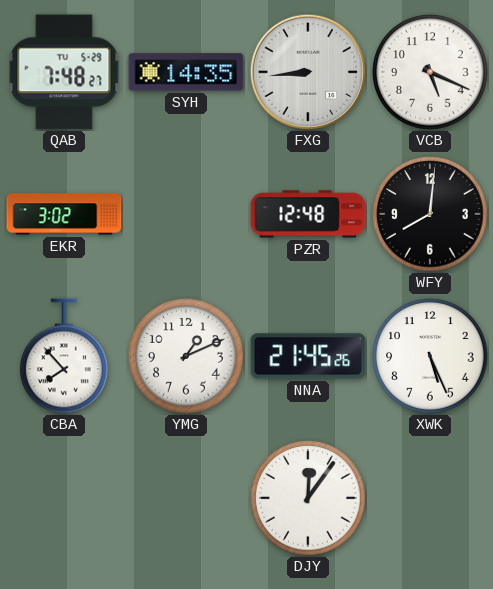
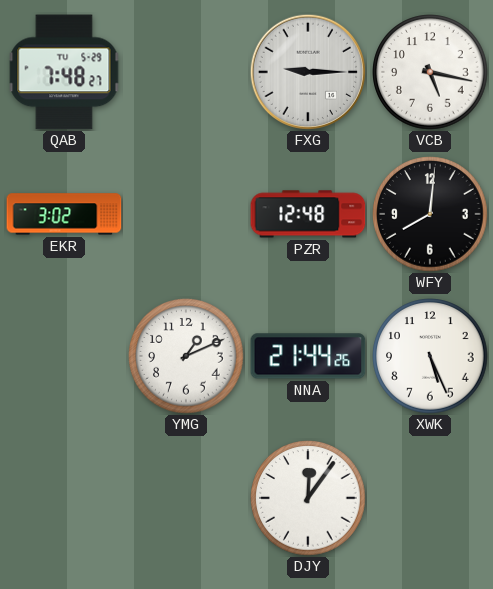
SYH: 14:35 -> none (186, 72)
FXG: 8:44 -> 9:15 (307, 71)
VCB: 5:19 -> 5:17 (430, 72)
CBA: 7:53 -> none (65, 356)
NNA: 21:45 -> 21:44 (308, 356)
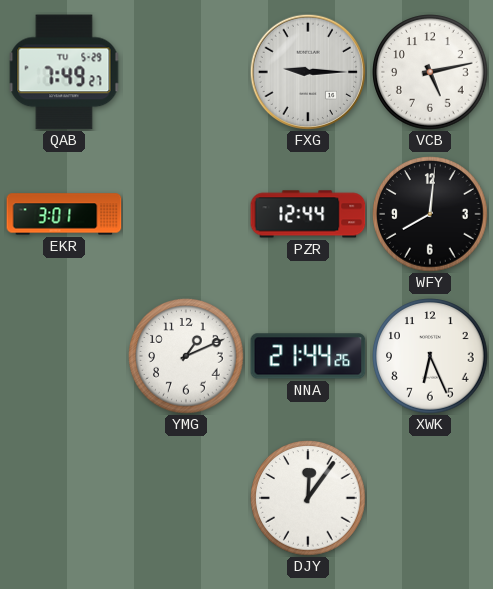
QAB: 7:48 -> 7:49 (64, 72)
VCB: 5:17 -> 5:13 (430, 72)
EKR: 3:02 -> 3:01 (64, 214)
PZR: 12:48 -> 12:44 (308, 214)
XWK: 5:26 -> 6:26 (430, 356)
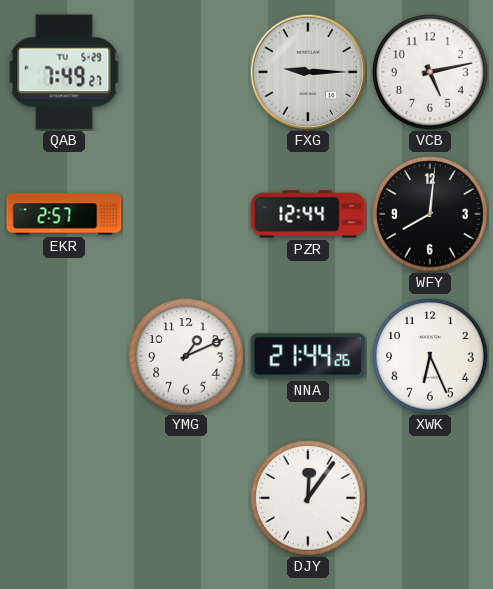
EKR: 3:01 -> 2:57 (64, 214)
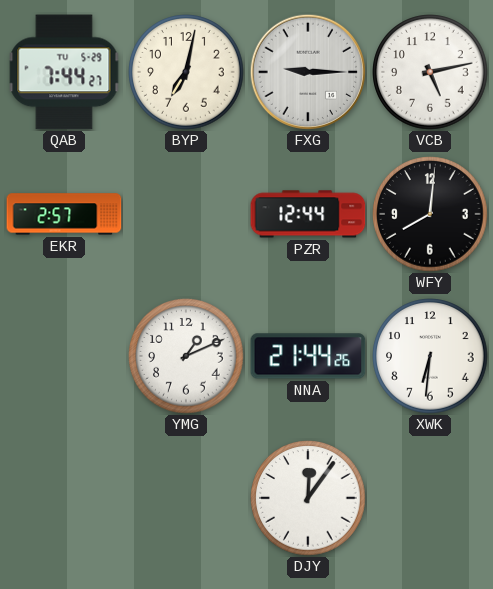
QAB: 7:49 -> 7:44 (64, 72)
BYP: none -> 7:02 (186, 72)
XWK: 6:26 -> 6:31 (430, 356)
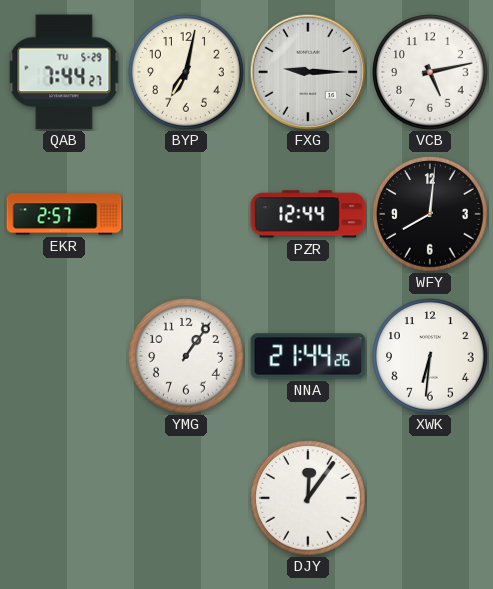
YMG: 1:11 -> 1:06 (186, 356)
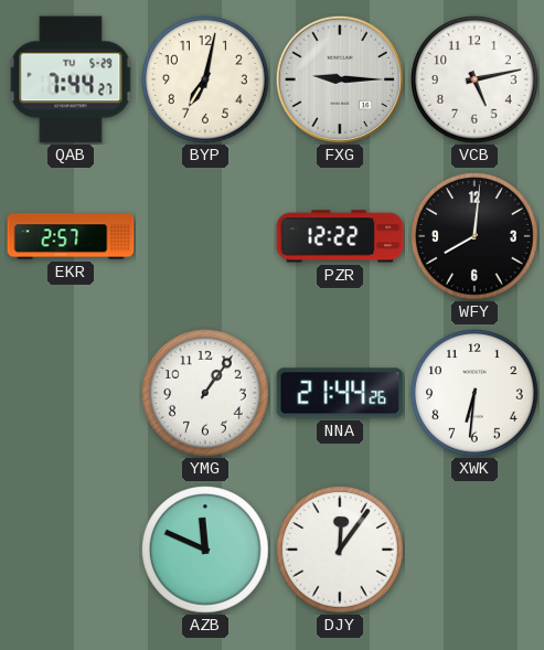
PZR: 12:44 -> 12:22 (340, 236)
AZB: none -> 11:49 (205, 550)
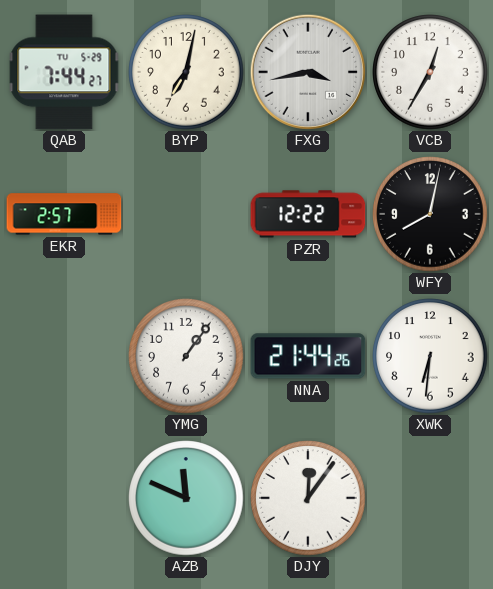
FXG: 9:15 -> 3:43 (307, 71)
VCB: 5:13 -> 12:35 (430, 72)
WFY: 8:01 -> 8:02 (430, 214)
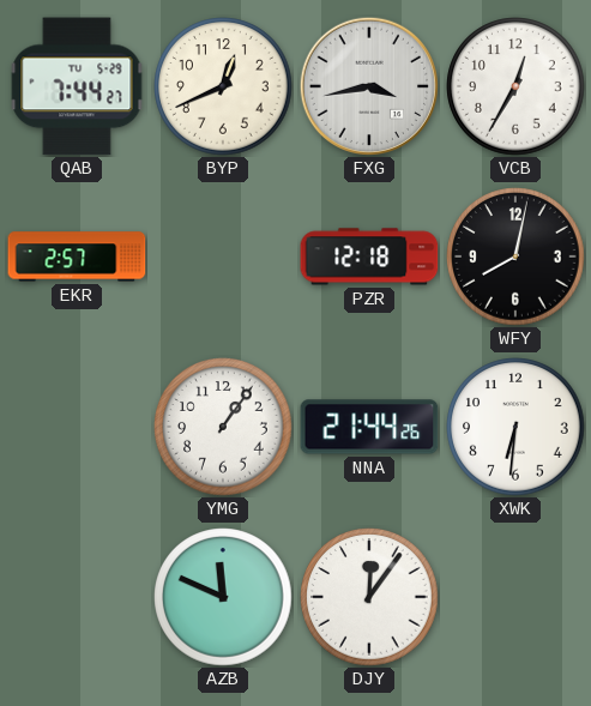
BYP: 7:02 -> 12:41 (223, 86)
PZR: 12:22 -> 12:18 (369, 257)
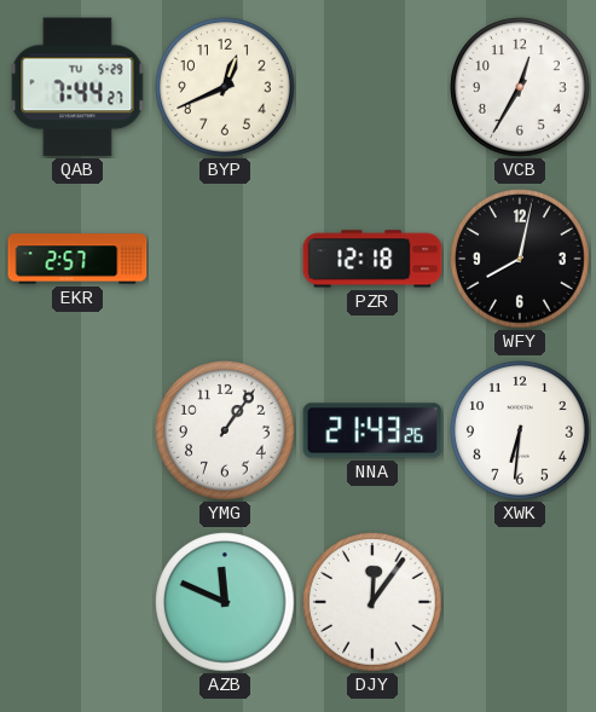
FXG: 3:43 -> none (368, 85)
NNA: 21:44 -> 21:43 (372, 430)
